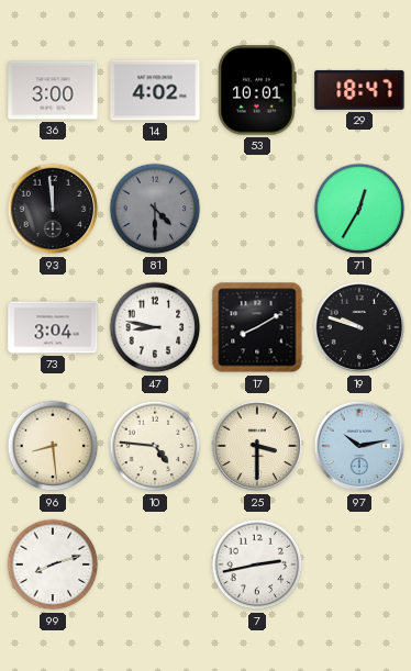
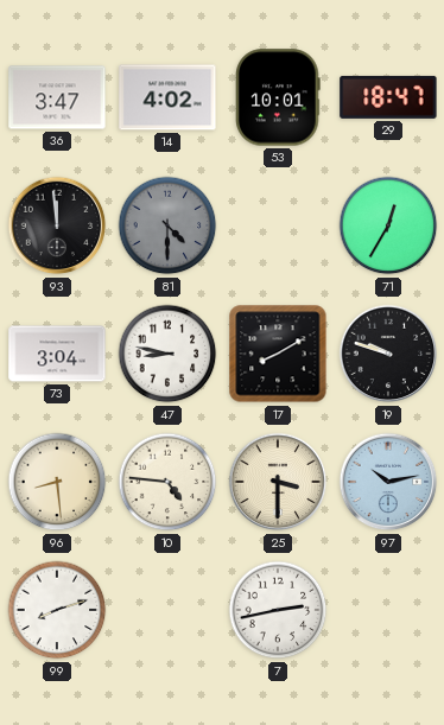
36: 3:00 -> 3:47 (57, 97)
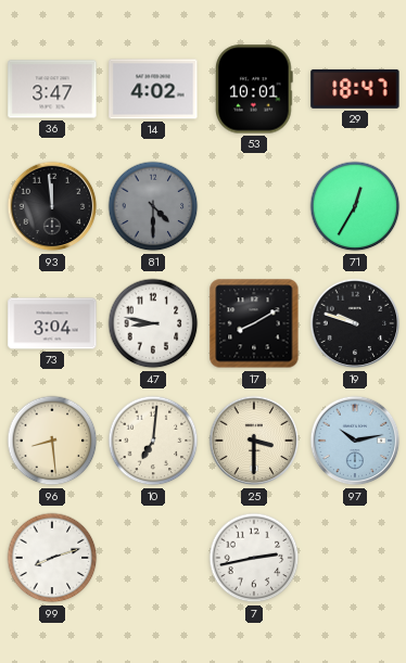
10: 4:46 -> 7:01 (153, 441)
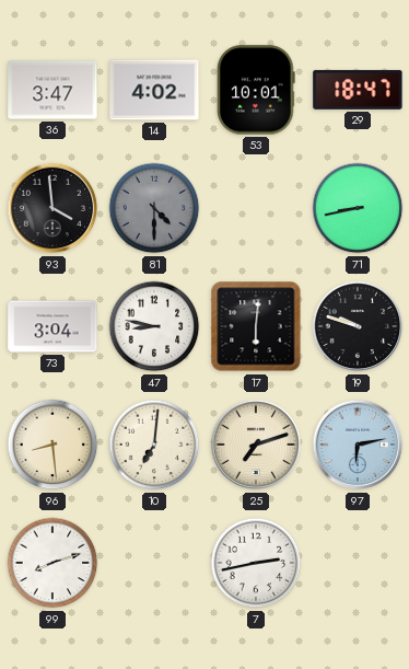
93: 11:59 -> 3:59 (52, 208)
71: 12:35 -> 8:43 (358, 208)
17: 8:10 -> 6:01 (256, 326)
25: 3:30 -> 7:12 (256, 445)
97: 10:13 -> 6:13 (358, 445)
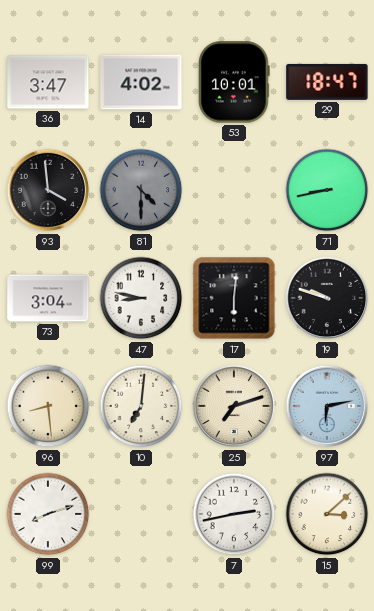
15: none -> 3:08 (327, 514)
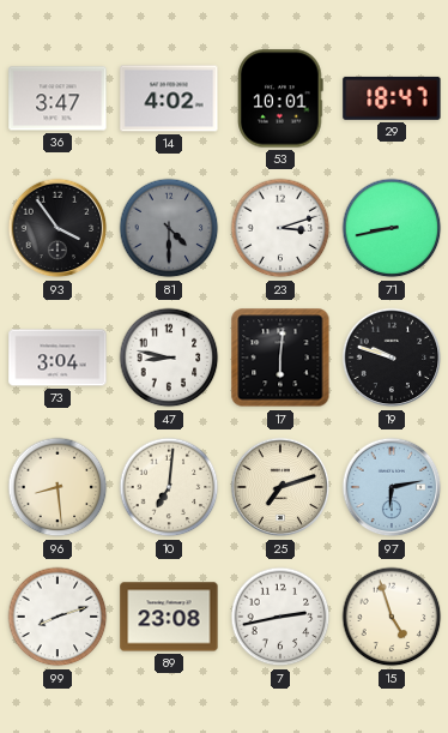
93: 3:59 -> 3:54 (57, 228)
23: none -> 3:12 (280, 228)
89: none -> 23:08 (169, 617)
15: 3:08 -> 4:57 (392, 617)
